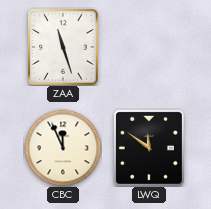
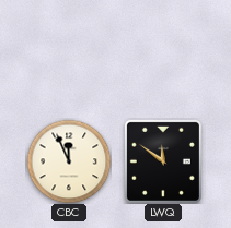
ZAA: 11:27 -> none (64, 47)
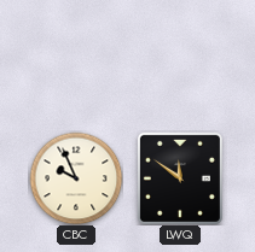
CBC: 11:56 -> 9:56 (76, 178)
